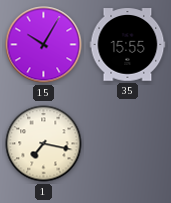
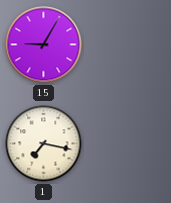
15: 10:05 -> 9:05 (44, 45)
35: 15:55 -> none (128, 45)
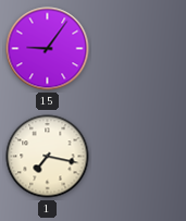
15: 9:05 -> 9:06 (48, 49)
